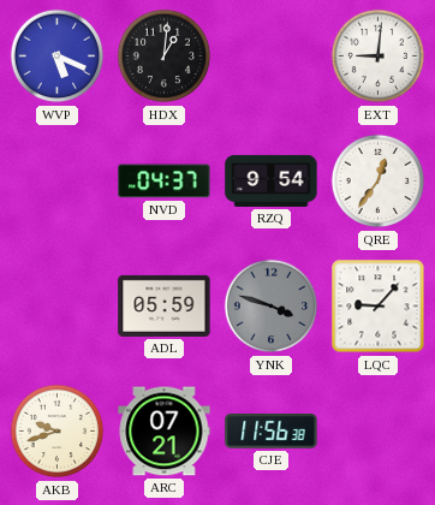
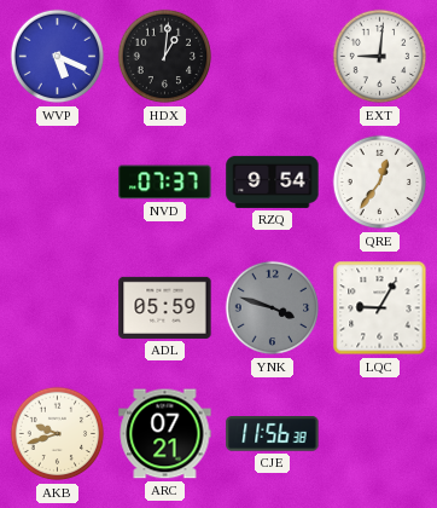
NVD: 04:37 -> 07:37 (165, 183)
LQC: 9:07 -> 9:05 (380, 308)
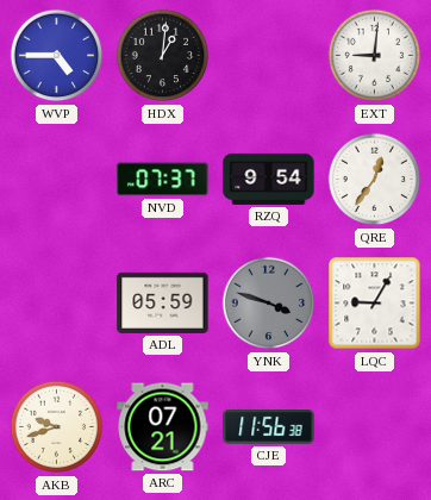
WVP: 5:19 -> 4:45 (57, 56)
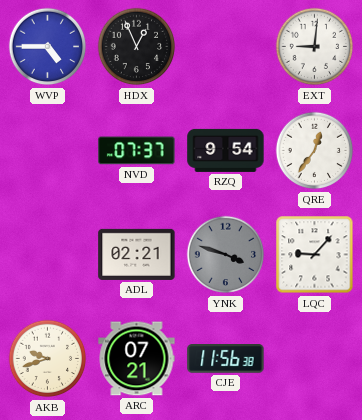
HDX: 1:01 -> 12:56 (137, 47)
ADL: 05:59 -> 02:21 (137, 254)
LQC: 9:05 -> 9:07 (315, 255)
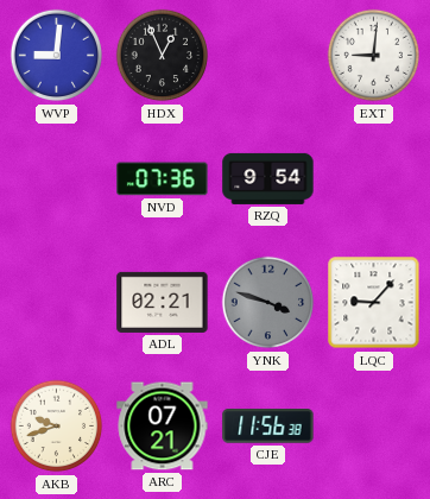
WVP: 4:45 -> 9:01 (57, 56)
NVD: 07:37 -> 07:36 (163, 179)
QRE: 12:36 -> none (315, 151)
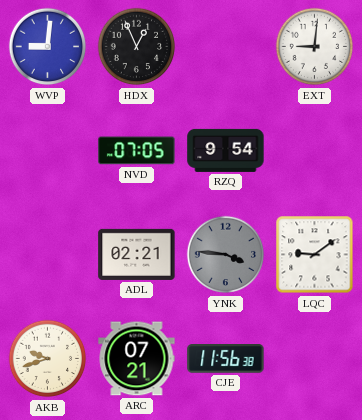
NVD: 07:36 -> 07:05 (137, 151)
YNK: 3:48 -> 3:46 (226, 255)
LQC: 9:07 -> 9:09 (315, 255)
